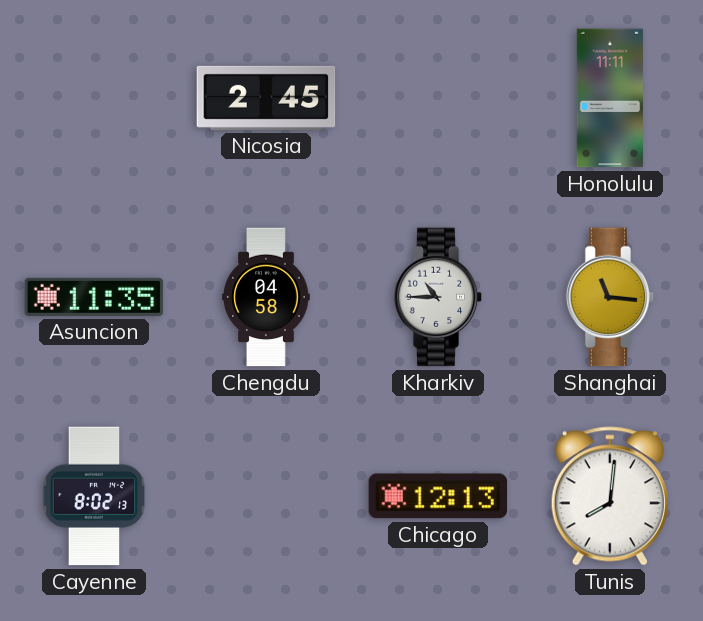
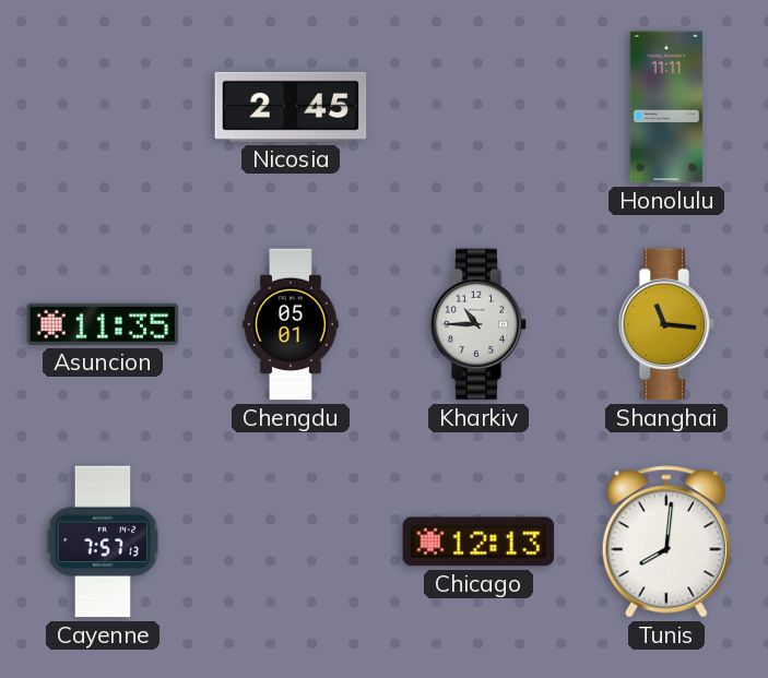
Chengdu: 04:58 -> 05:01 (291, 324)
Cayenne: 8:02 -> 7:57 (103, 542)
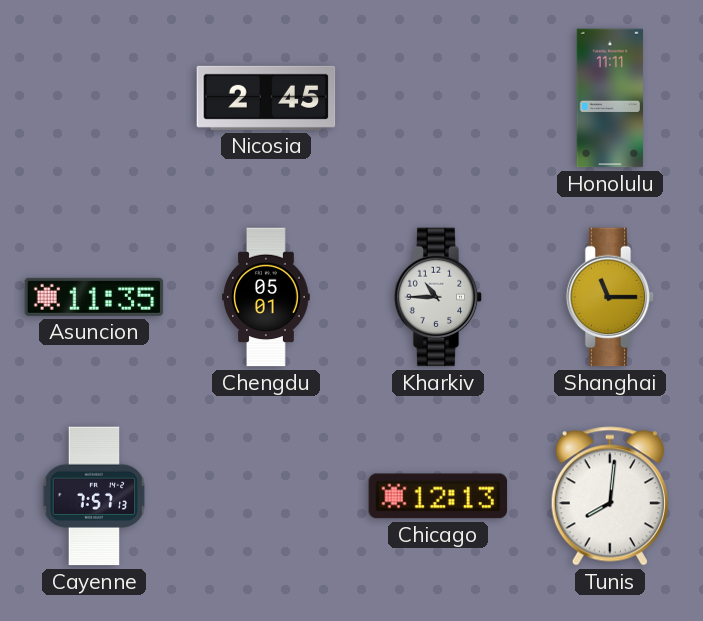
Shanghai: 11:16 -> 11:15 (610, 297)
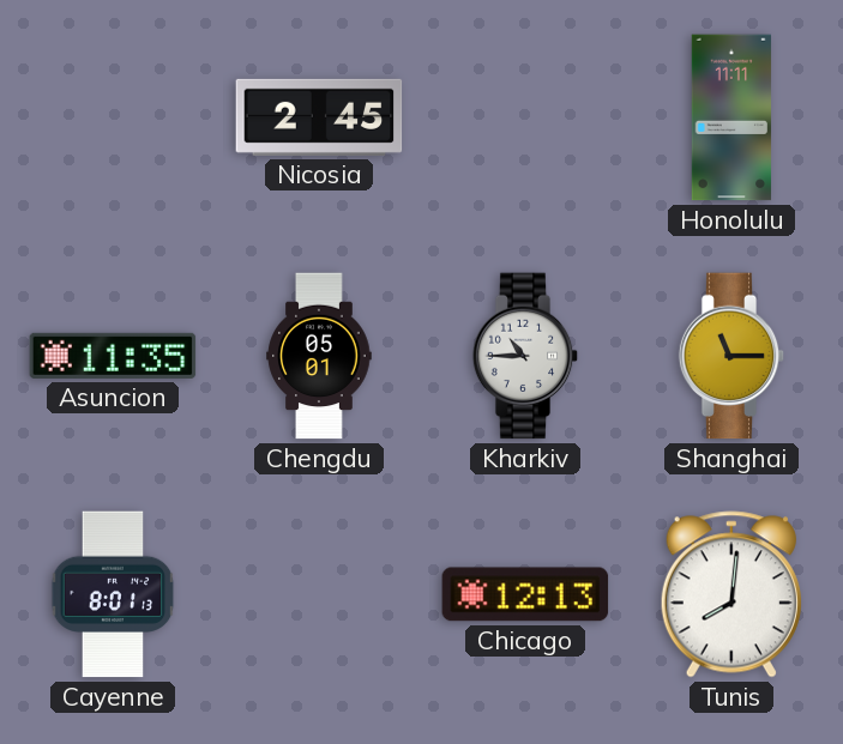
Cayenne: 7:57 -> 8:01 (113, 594)
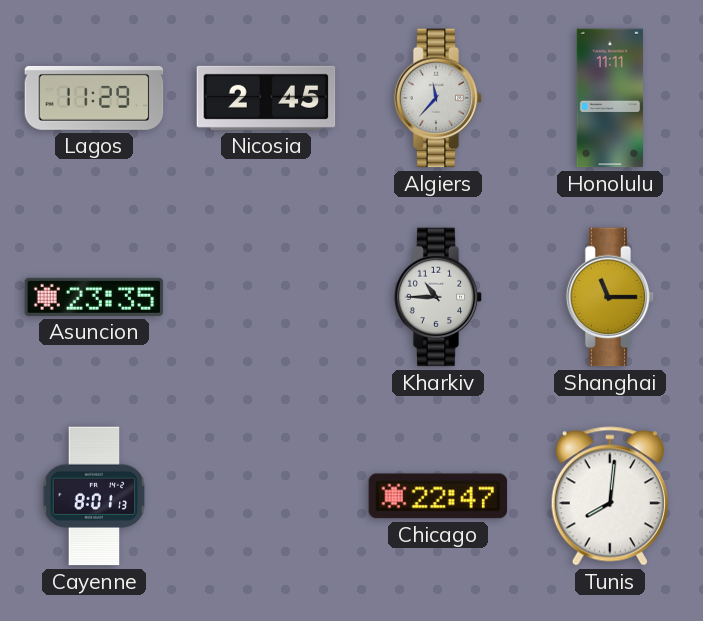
Lagos: none -> 11:29 (94, 98)
Algiers: none -> 11:37 (438, 98)
Asuncion: 11:35 -> 23:35 (94, 297)
Chengdu: 05:01 -> none (319, 356)
Chicago: 12:13 -> 22:47 (438, 496)
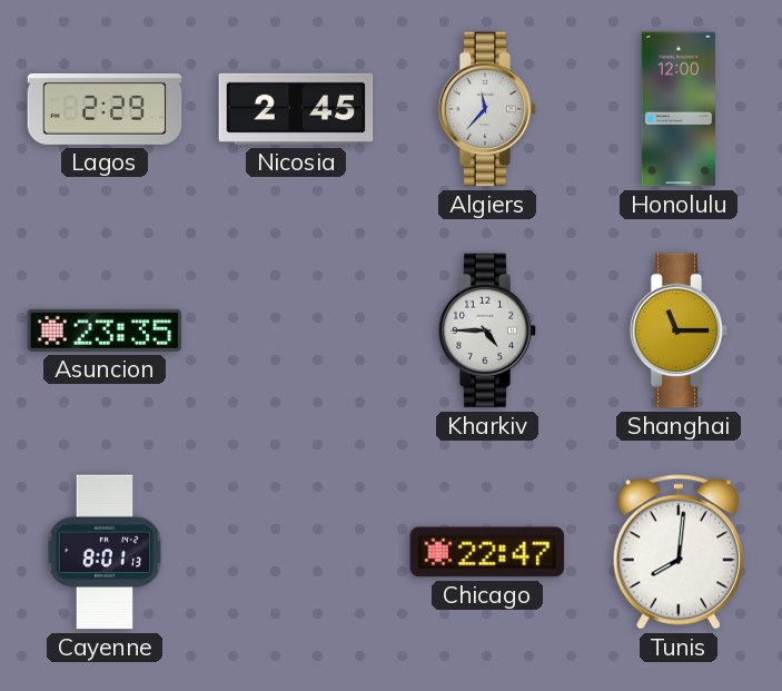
Lagos: 11:29 -> 2:29 (105, 109)
Honolulu: 11:11 -> 12:00 (677, 109)
Kharkiv: 10:45 -> 4:45 (487, 330)
